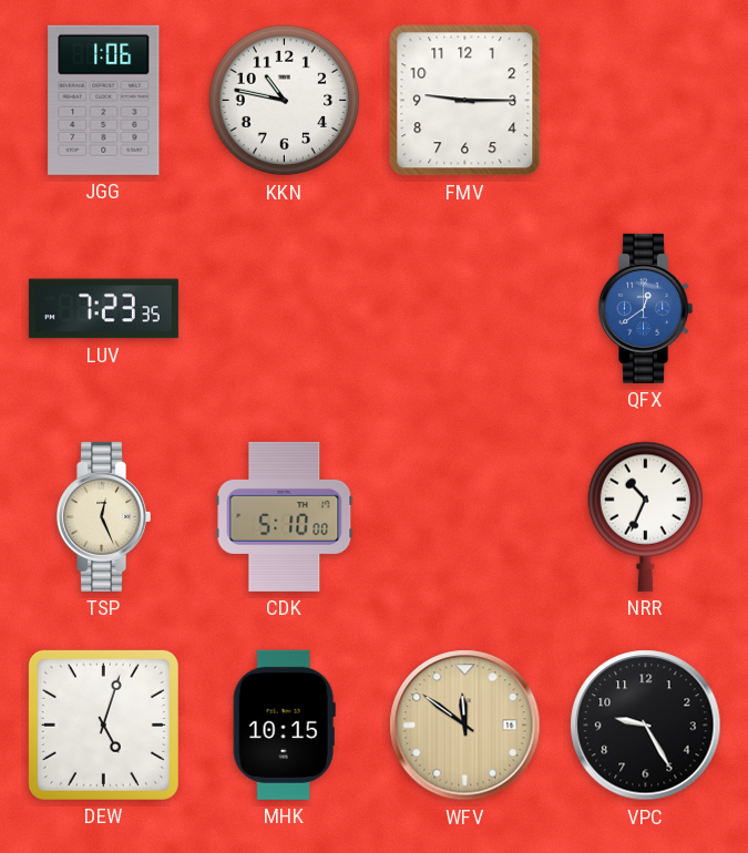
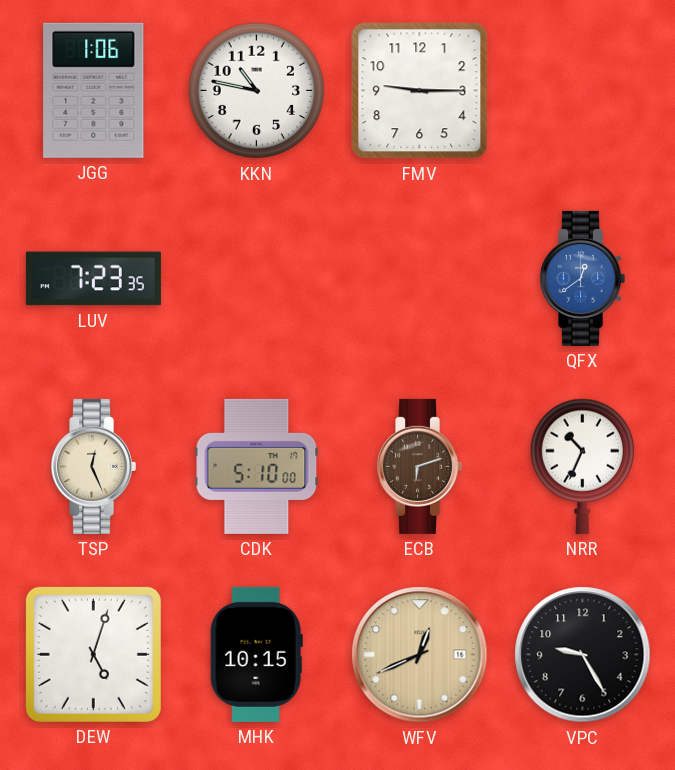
ECB: none -> 6:12 (420, 466)
WFV: 11:51 -> 12:41 (420, 655)
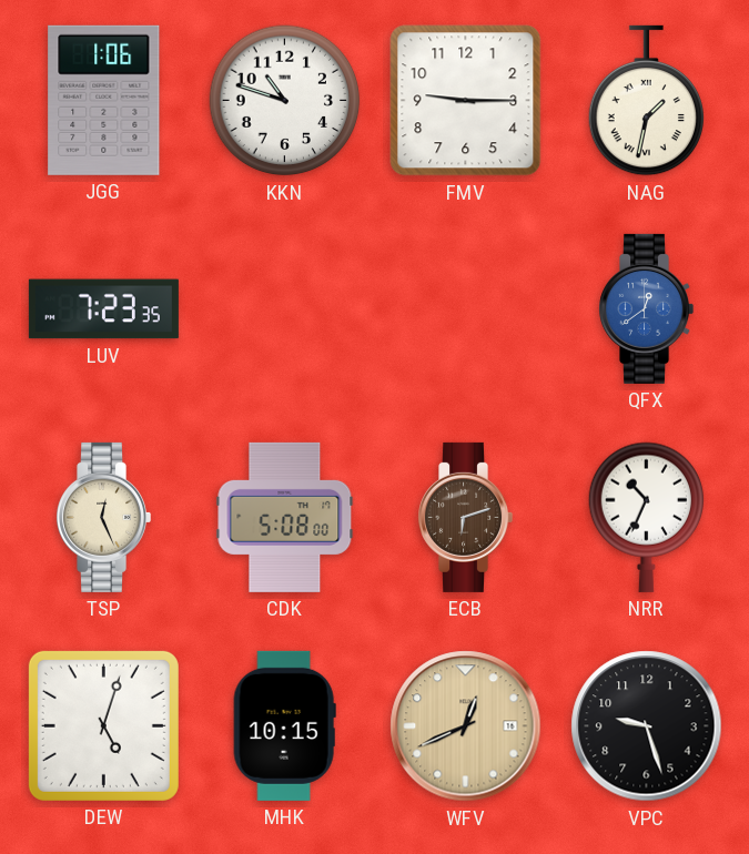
KKN: 10:47 -> 10:48 (285, 101)
NAG: none -> 1:32 (646, 101)
CDK: 5:10 -> 5:08 (285, 517)
VPC: 9:25 -> 9:27 (647, 726)
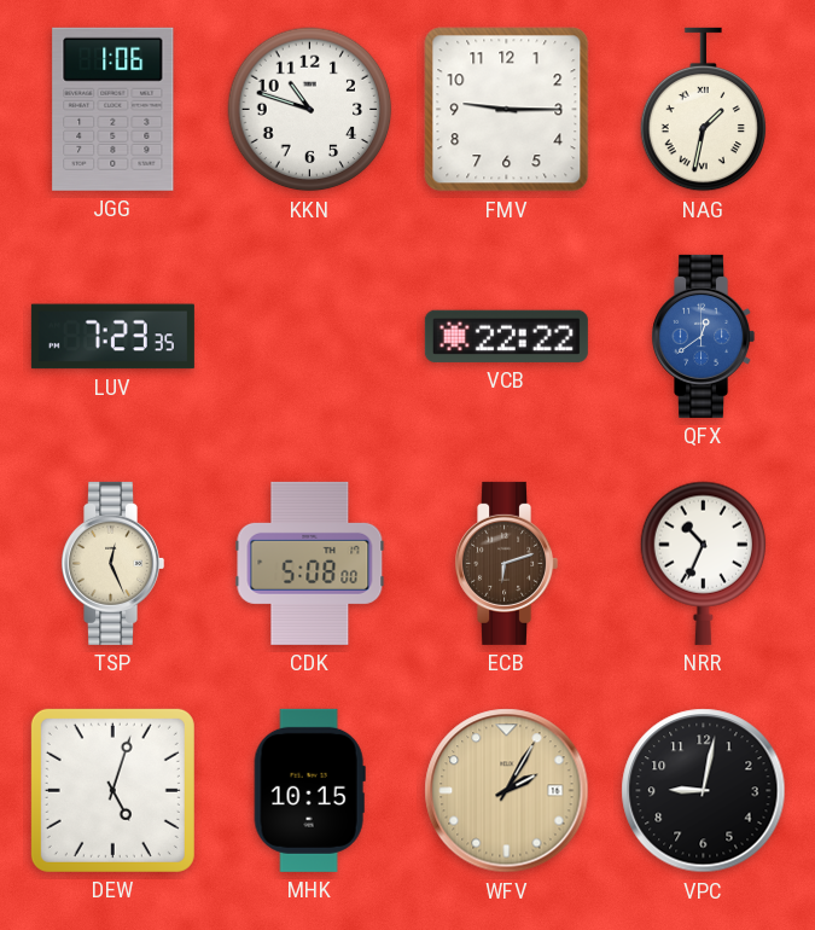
VCB: none -> 22:22 (506, 336)
WFV: 12:41 -> 2:05 (507, 791)
VPC: 9:27 -> 9:02 (704, 791)
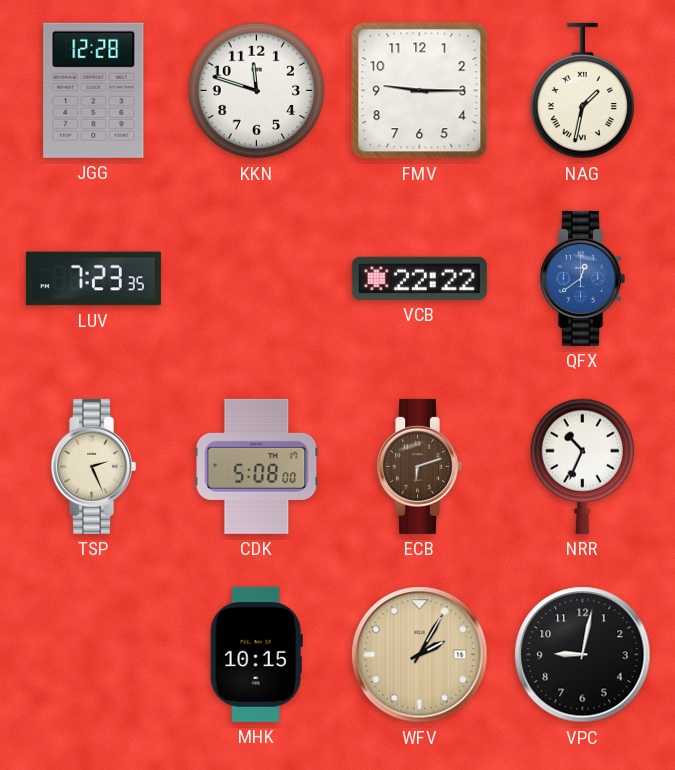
JGG: 1:06 -> 12:28 (94, 90)
KKN: 10:48 -> 11:48 (257, 91)
TSP: 12:26 -> 2:26 (94, 466)
DEW: 5:03 -> none (112, 790)
